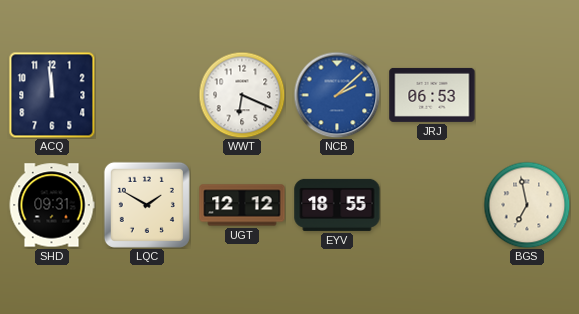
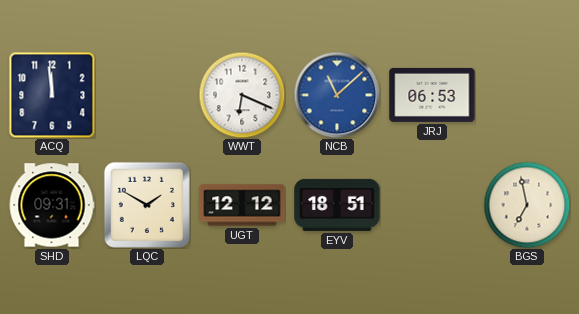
NCB: 2:08 -> 11:08 (337, 95)
EYV: 18:55 -> 18:51 (337, 205)
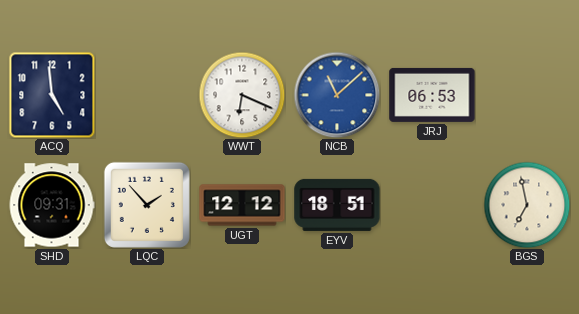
ACQ: 11:59 -> 4:59 (52, 95)
LQC: 1:50 -> 1:53 (147, 205)
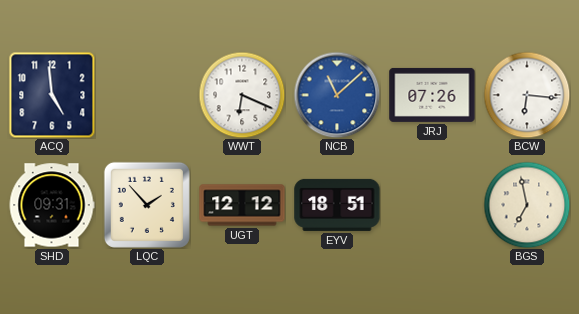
JRJ: 06:53 -> 07:26 (432, 95)
BCW: none -> 6:16 (527, 95)
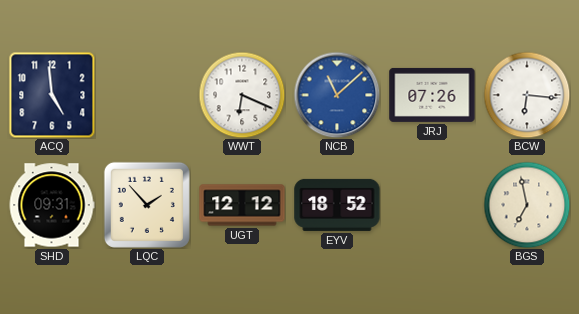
EYV: 18:51 -> 18:52 (337, 205)
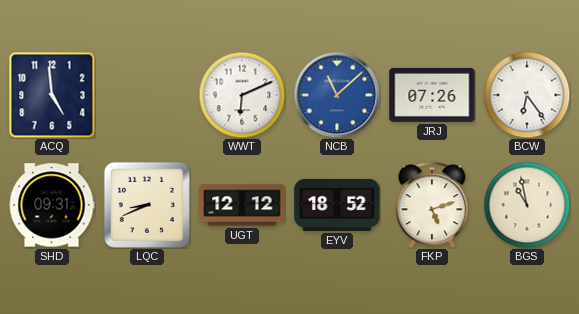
WWT: 6:19 -> 6:11 (242, 95)
BCW: 6:16 -> 6:24 (527, 95)
LQC: 1:53 -> 8:41 (147, 205)
FKP: none -> 5:12 (432, 205)
BGS: 6:58 -> 10:58 (527, 205)
